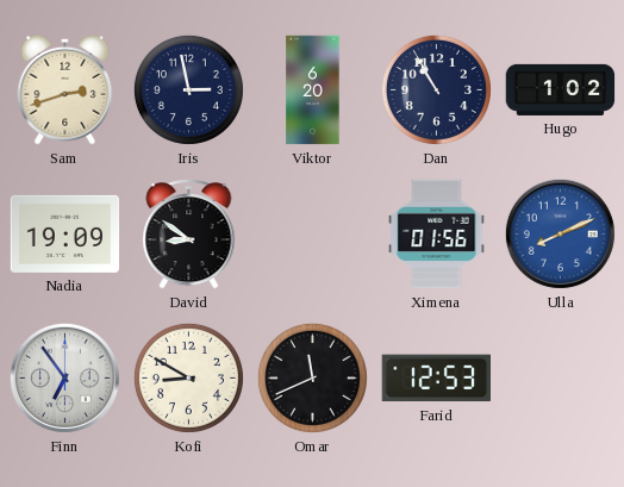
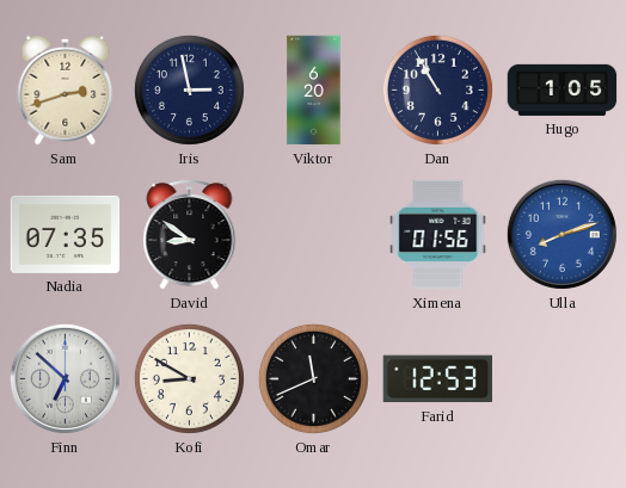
Hugo: 1:02 -> 1:05 (563, 89)
Nadia: 19:09 -> 07:35 (66, 234)
Ulla: 8:11 -> 8:12 (561, 234)
Finn: 6:54 -> 6:52 (65, 378)
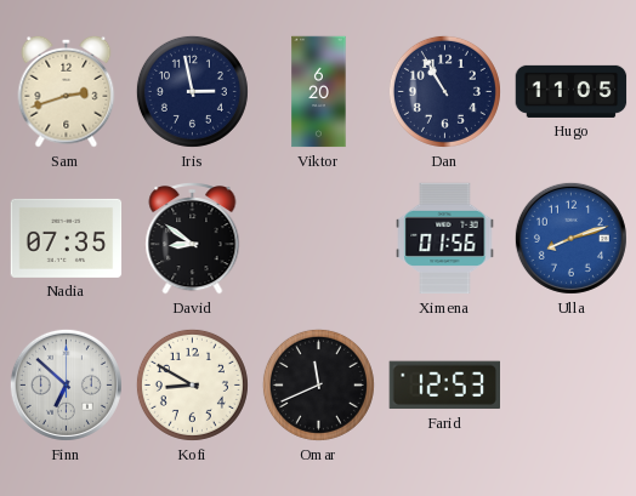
Hugo: 1:05 -> 11:05 (572, 91)
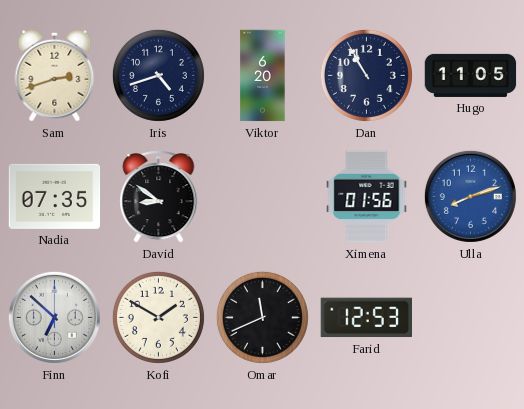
Iris: 2:58 -> 4:42 (158, 75)
Kofi: 8:50 -> 1:50 (158, 317)
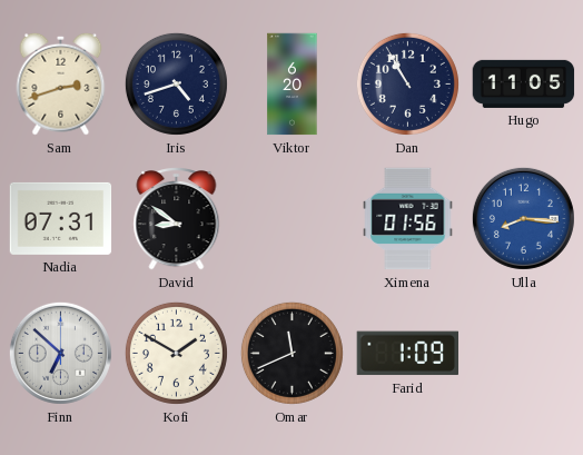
Nadia: 07:35 -> 07:31 (61, 218)
Ulla: 8:12 -> 8:16 (523, 218)
Farid: 12:53 -> 1:09 (407, 354)
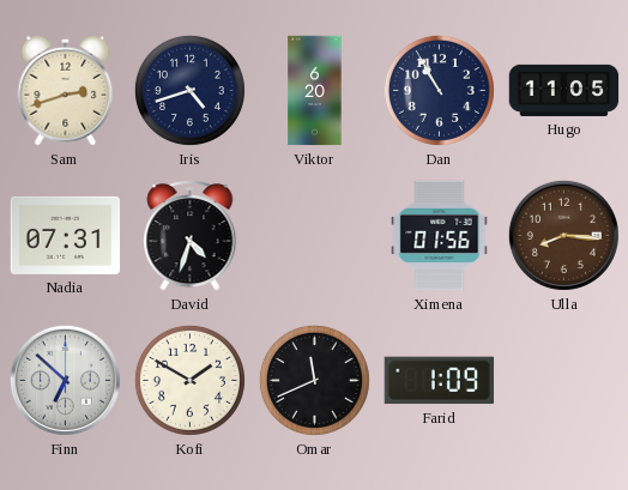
David: 8:51 -> 4:33 (191, 236)
Ulla dial: blue -> brown (563, 235)
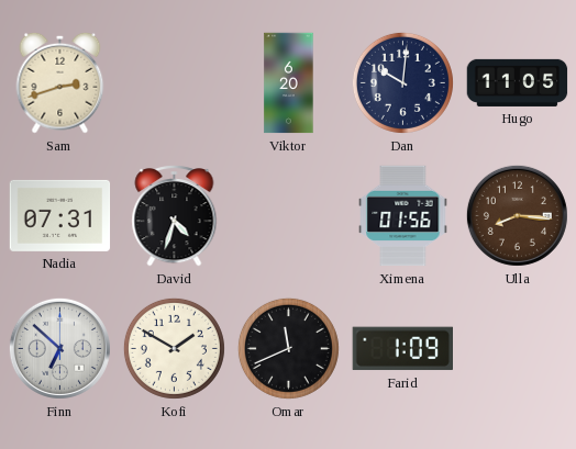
Iris: 4:42 -> none (189, 90)
Dan: 10:55 -> 10:01 (402, 82)
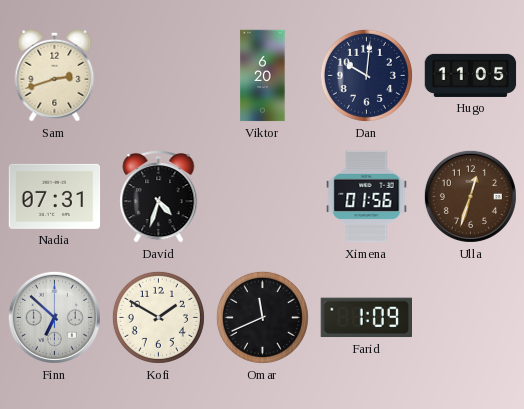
Ulla: 8:16 -> 12:33 (470, 196)
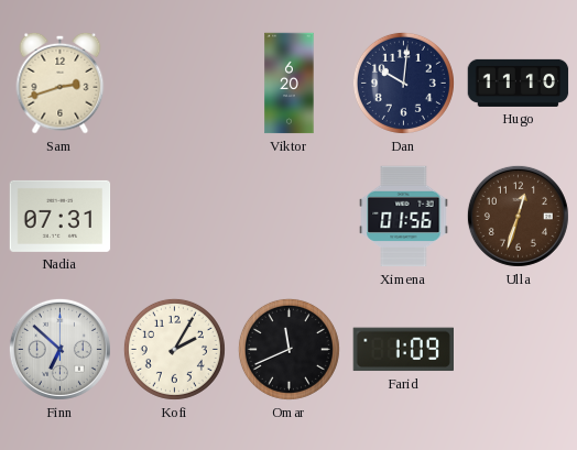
Hugo: 11:05 -> 11:10 (519, 83)
David: 4:33 -> none (159, 197)
Kofi: 1:50 -> 2:05 (174, 349)
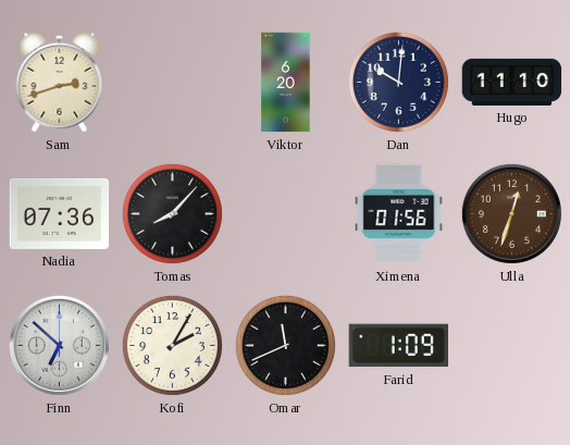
Nadia: 07:31 -> 07:36 (60, 213)
Tomas: none -> 8:07 (172, 213)
